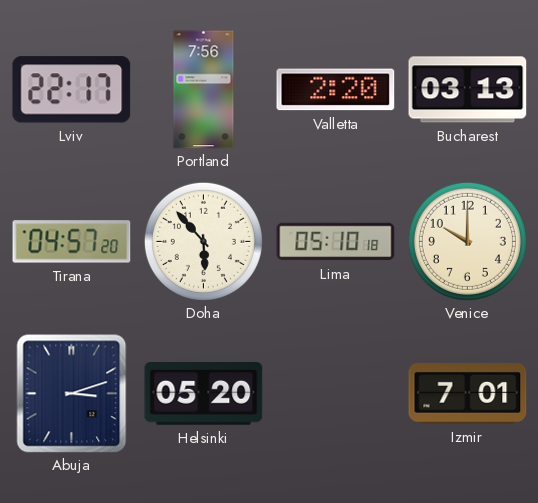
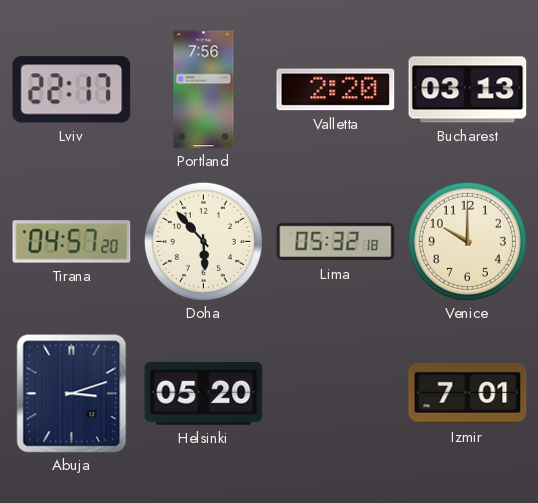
Lima: 05:10 -> 05:32 (336, 242)
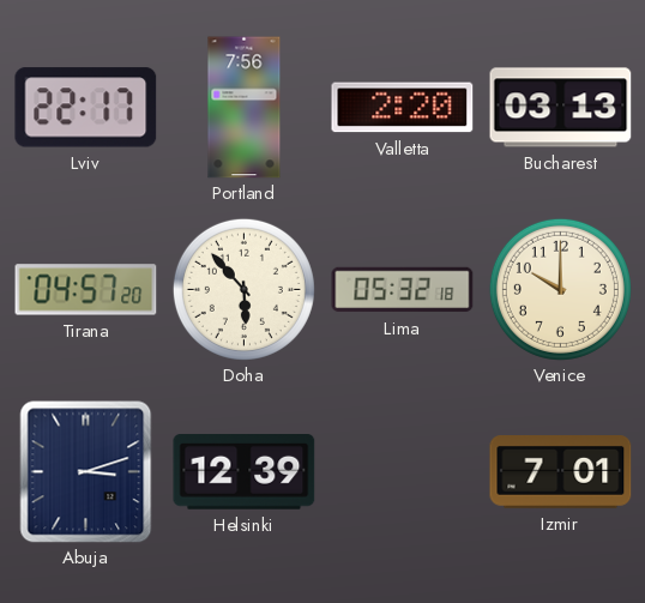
Helsinki: 05:20 -> 12:39 (245, 472)
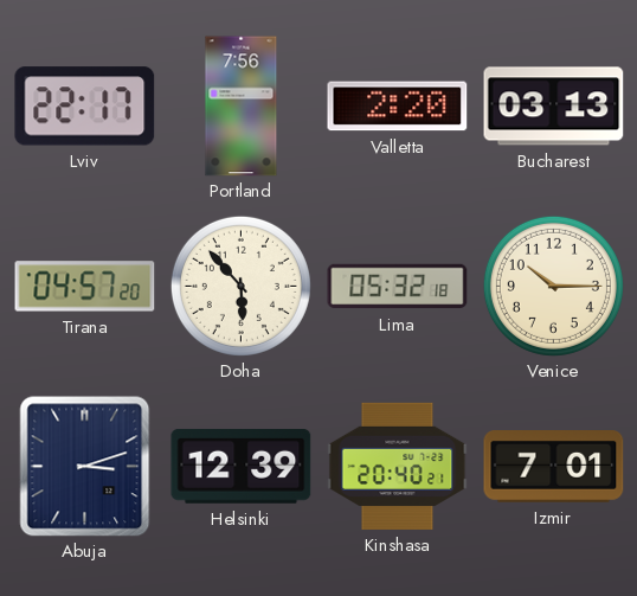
Venice: 10:00 -> 10:15 (553, 286)
Kinshasa: none -> 20:40 (398, 466)
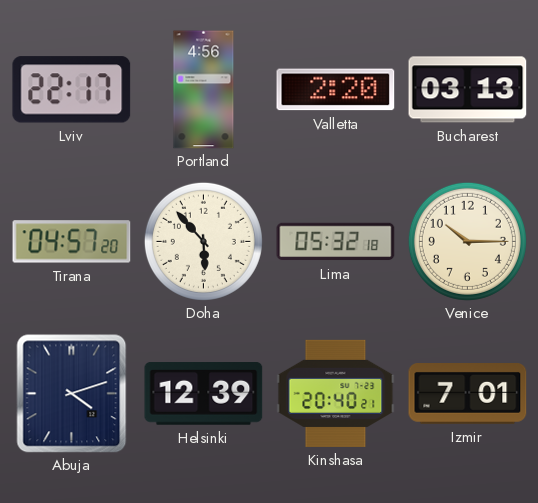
Portland: 7:56 -> 4:56 (204, 90)
Abuja: 3:12 -> 4:12 (72, 394)
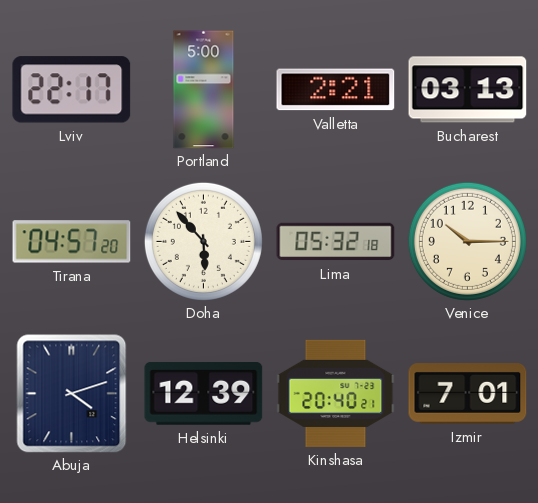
Portland: 4:56 -> 5:00 (204, 90)
Valletta: 2:20 -> 2:21 (336, 90)
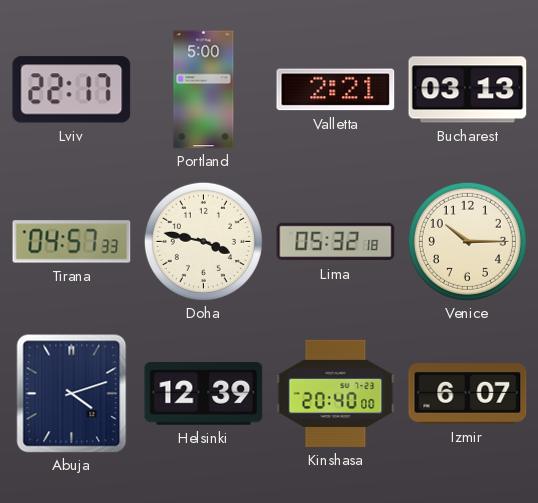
Tirana: 04:57:20 -> 04:57:33 (72, 242)
Doha: 5:53 -> 3:47 (203, 241)
Kinshasa: 20:40:21 -> 20:40:00 (336, 393)
Izmir: 7:01 -> 6:07 (468, 394)
